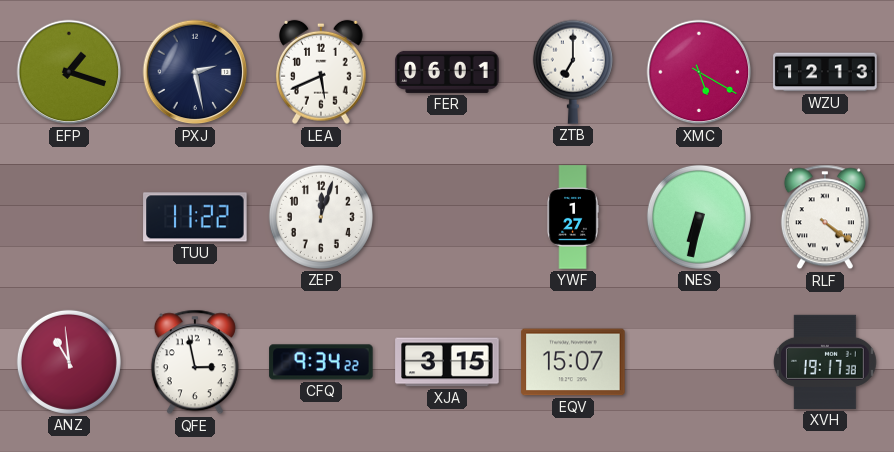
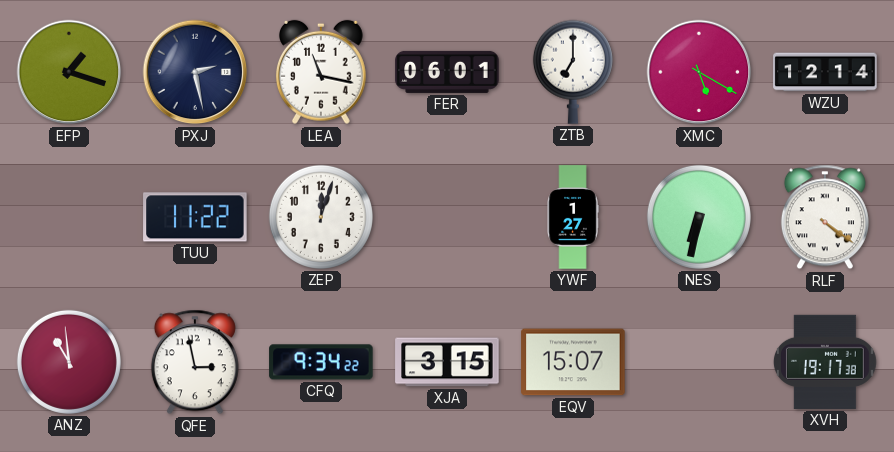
LEA: 5:41 -> 11:17 (321, 72)
WZU: 12:13 -> 12:14 (825, 72)
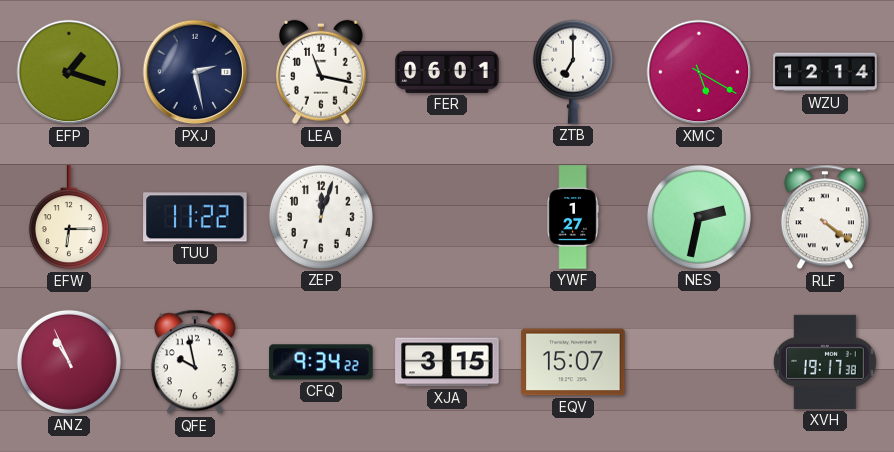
EFW: none -> 6:15 (69, 218)
NES: 6:32 -> 2:32 (699, 217)
ANZ: 10:59 -> 10:56 (69, 362)
QFE: 2:58 -> 9:58 (195, 362)
